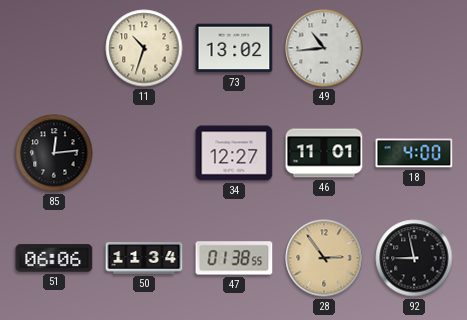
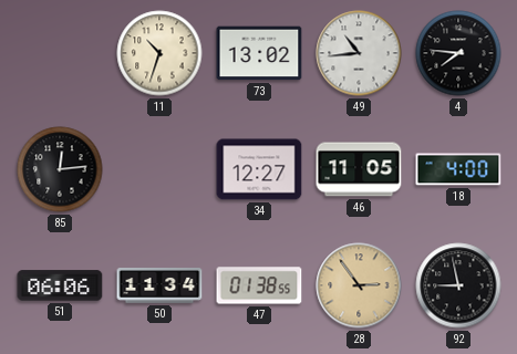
4: none -> 7:46 (458, 53)
46: 11:01 -> 11:05 (359, 169)
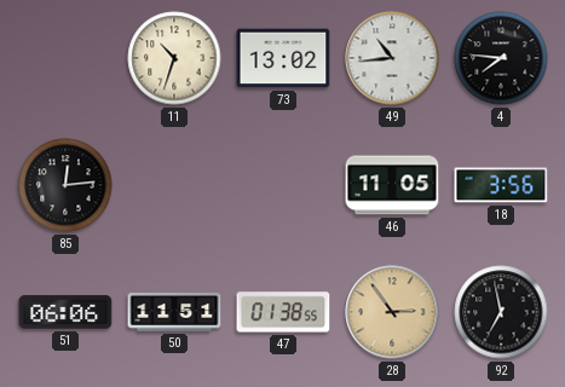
34: 12:27 -> none (259, 169)
18: 4:00 -> 3:56 (501, 185)
50: 11:34 -> 11:51 (174, 312)
92: 8:58 -> 6:58 (501, 312)
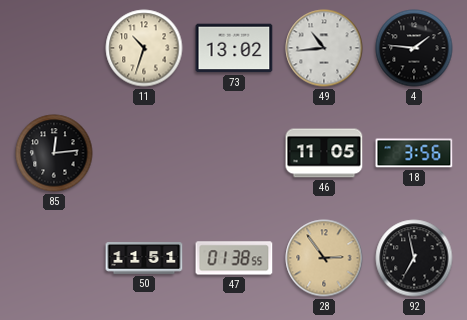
4: 7:46 -> 1:46 (414, 48)
51: 06:06 -> none (65, 312)
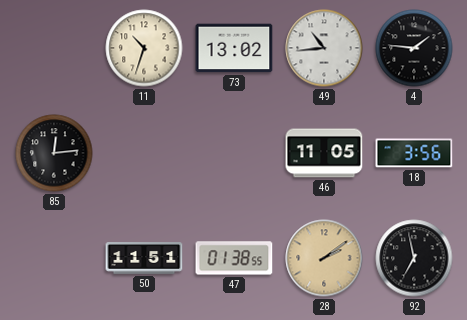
28: 2:54 -> 2:09 (324, 258)
